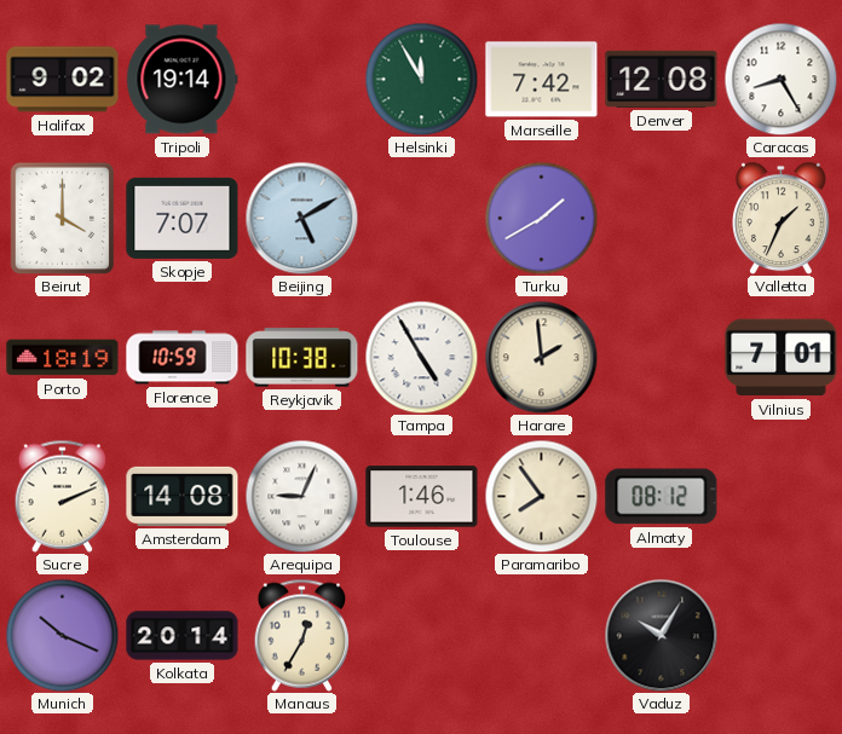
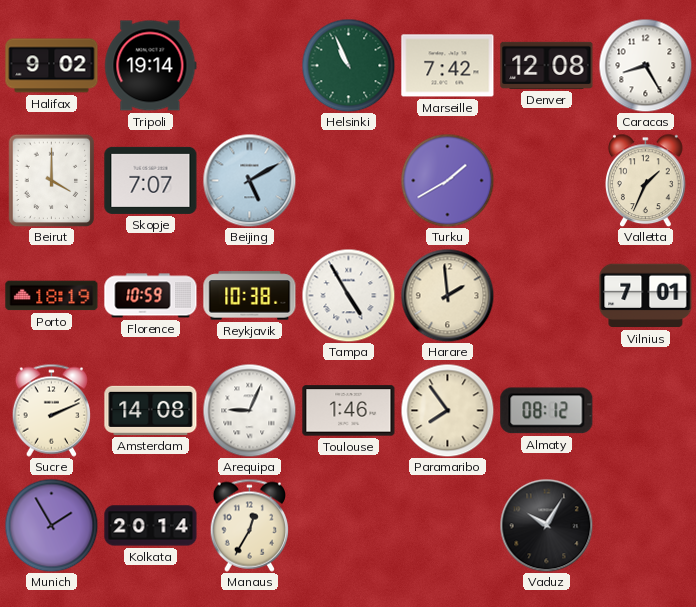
Helsinki: 11:55 -> 10:56 (348, 65)
Munich: 10:19 -> 1:55 (51, 525)
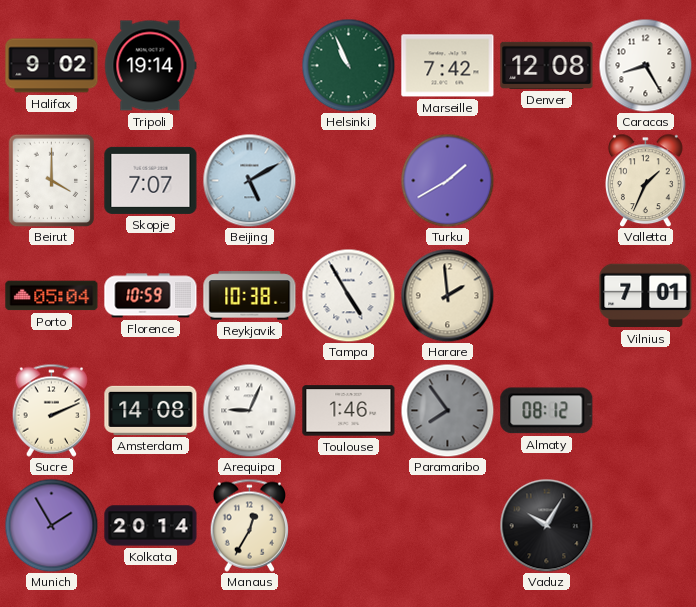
Porto: 18:19 -> 05:04 (52, 296)
Paramaribo dial: cream -> grey (447, 410)
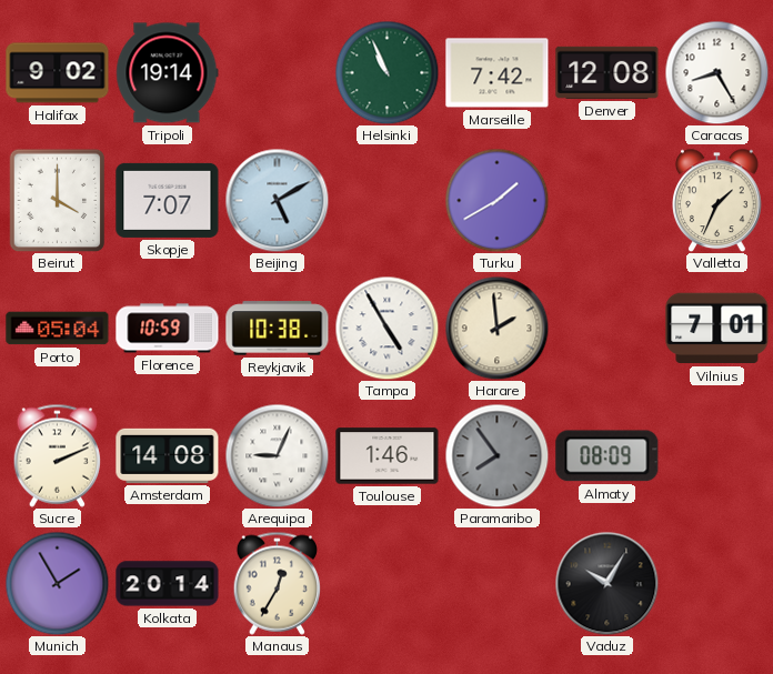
Almaty: 08:12 -> 08:09 (608, 456)
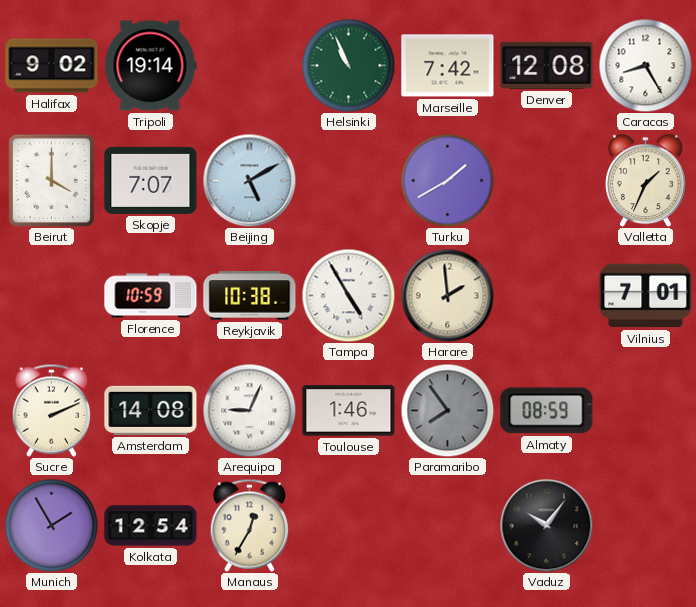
Porto: 05:04 -> none (58, 329)
Almaty: 08:09 -> 08:59 (547, 411)
Kolkata: 20:14 -> 12:54 (151, 526)
Vaduz: 10:05 -> 10:06 (546, 525)
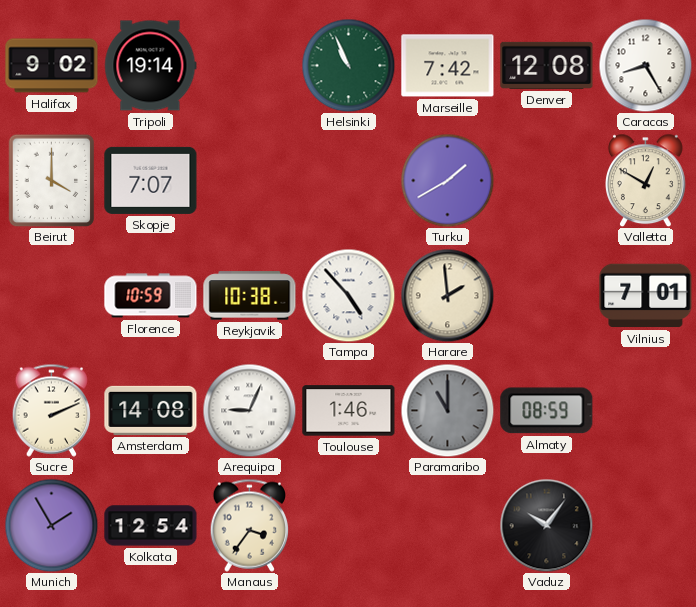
Beijing: 5:10 -> none (249, 180)
Valletta: 1:34 -> 12:50 (646, 180)
Tampa: 4:55 -> 4:53 (348, 295)
Paramaribo: 7:54 -> 11:00 (447, 410)
Manaus: 12:35 -> 3:36 (249, 525)
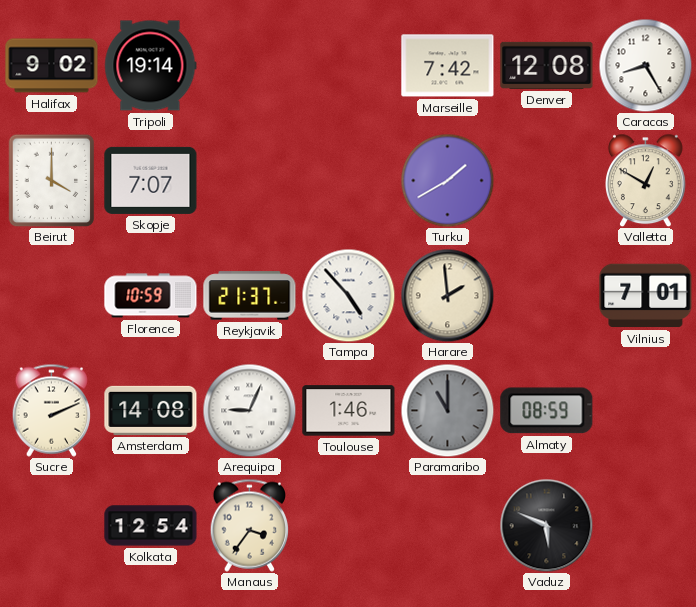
Helsinki: 10:56 -> none (348, 65)
Reykjavik: 10:38 -> 21:37 (250, 296)
Munich: 1:55 -> none (51, 525)
Vaduz: 10:06 -> 5:49 (546, 525)
